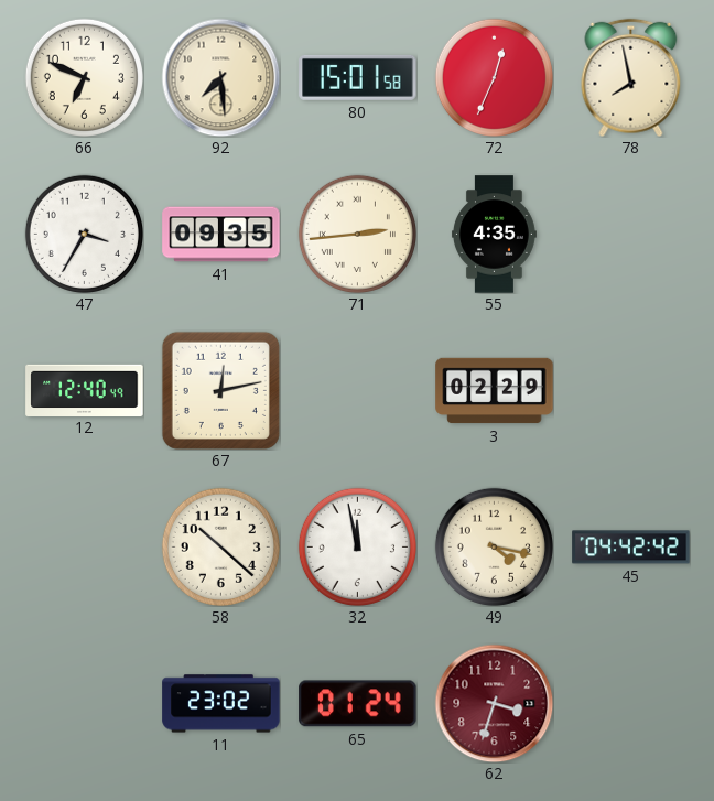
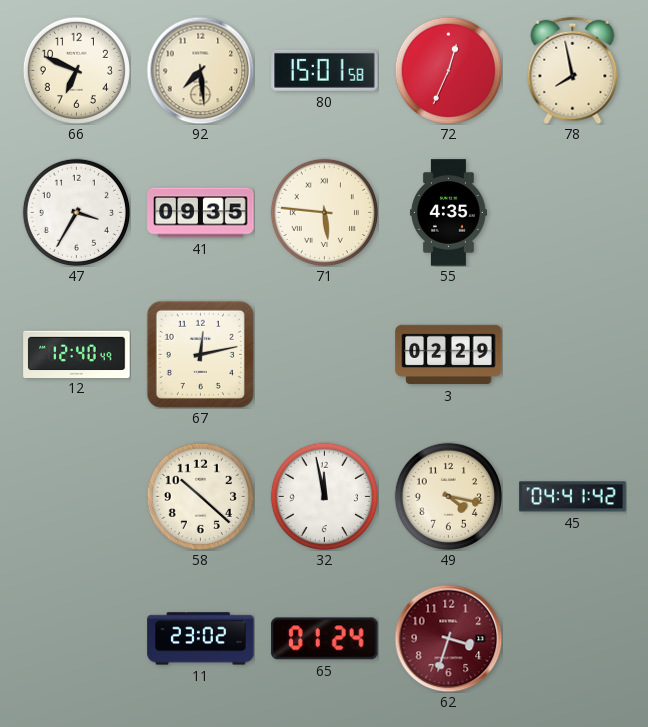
71: 2:44 -> 5:46 (324, 212)
45: 04:42 -> 04:41 (573, 497)
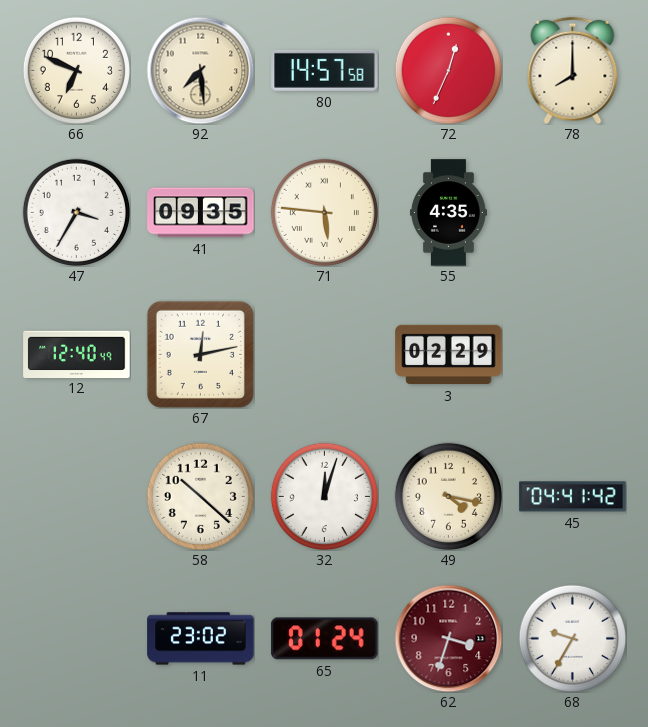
80: 15:01 -> 14:57 (325, 70)
78: 7:58 -> 8:00 (573, 70)
32: 11:58 -> 12:03 (324, 496)
68: none -> 9:35 (572, 638)
